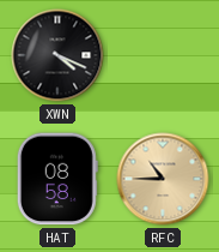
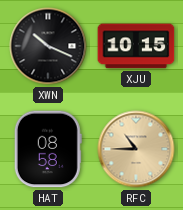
XWN: 4:19 -> 10:19 (48, 46)
XJU: none -> 10:15 (136, 46)
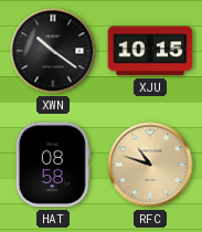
XWN: 10:19 -> 10:21 (53, 51)
RFC: 10:45 -> 10:48 (150, 165)
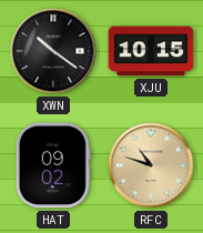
HAT: 08:58 -> 09:02 (53, 165)
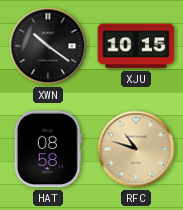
HAT: 09:02 -> 08:58 (48, 149)
